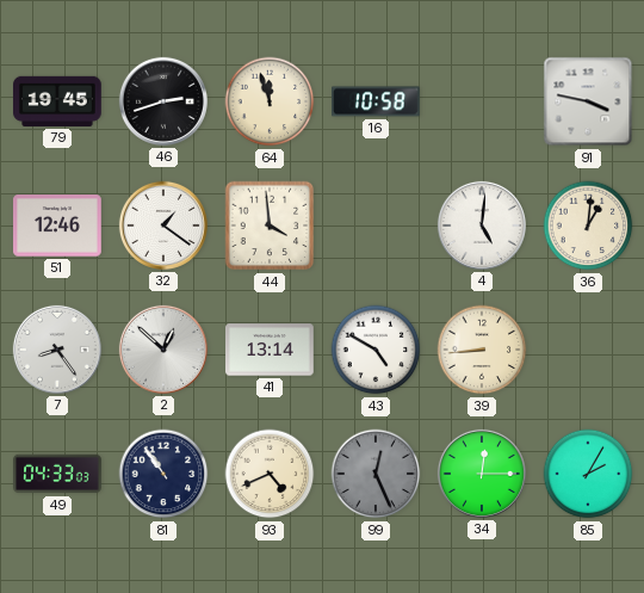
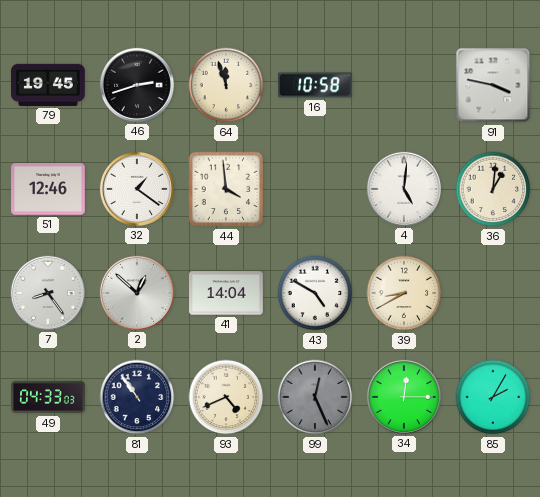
41: 13:14 -> 14:04 (227, 293)
39: 8:44 -> 8:40 (404, 293)
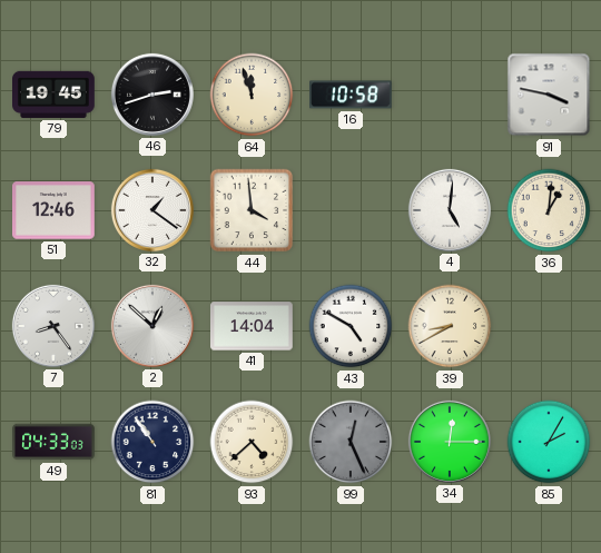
93: 4:41 -> 4:38 (252, 442)
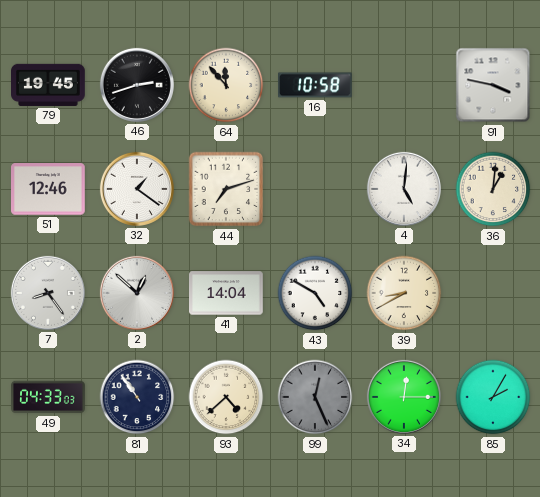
64: 11:57 -> 11:53 (226, 85)
44: 3:59 -> 7:12 (226, 189)
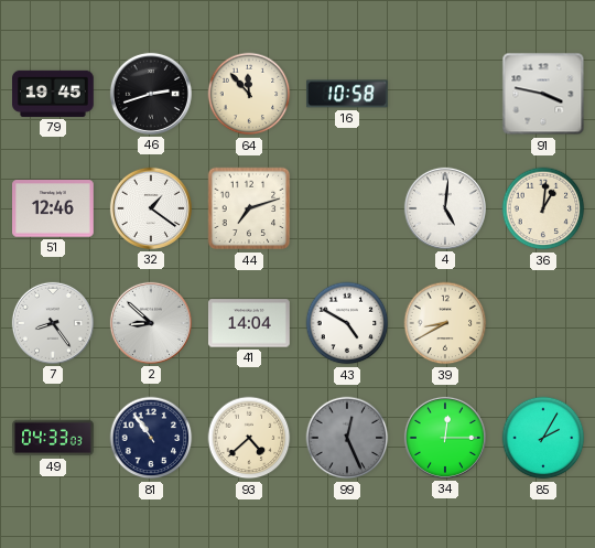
2: 12:52 -> 8:52 (151, 323)
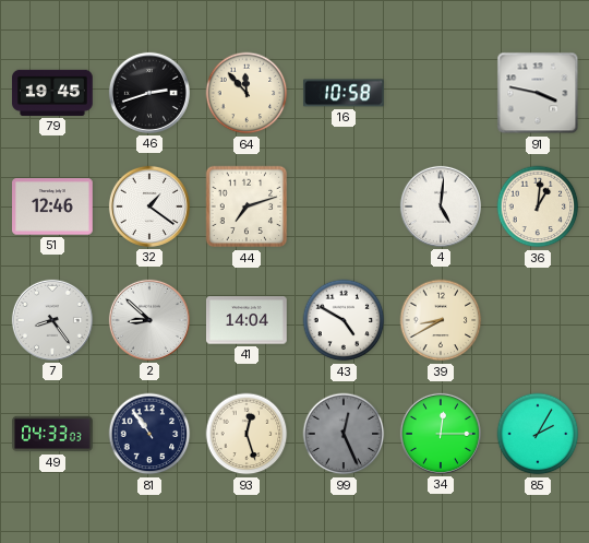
93: 4:38 -> 12:27 (247, 434)
